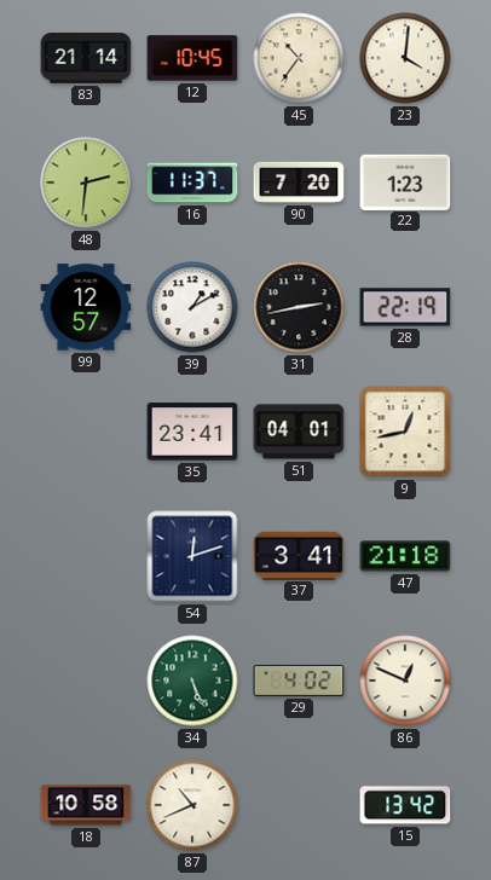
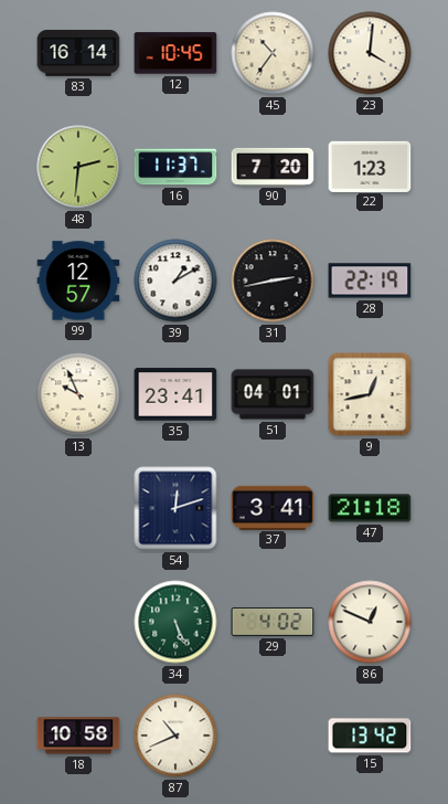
83: 21:14 -> 16:14 (78, 53)
13: none -> 9:56 (78, 394)
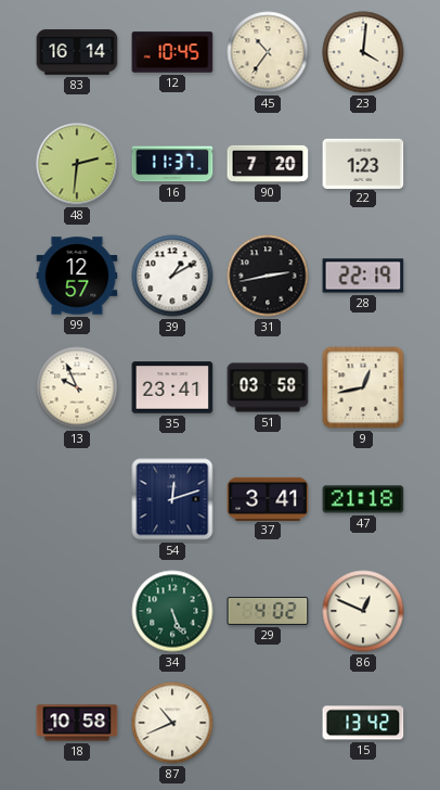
51: 04:01 -> 03:58 (268, 387)
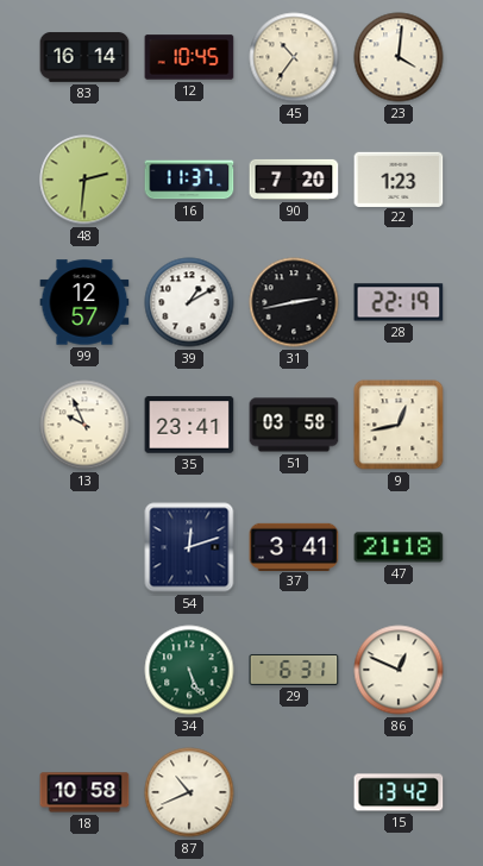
29: 4:02 -> 6:31 (294, 670)
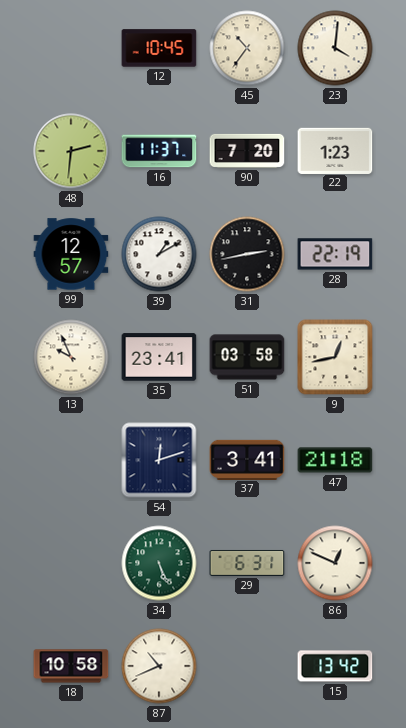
83: 16:14 -> none (84, 57)
